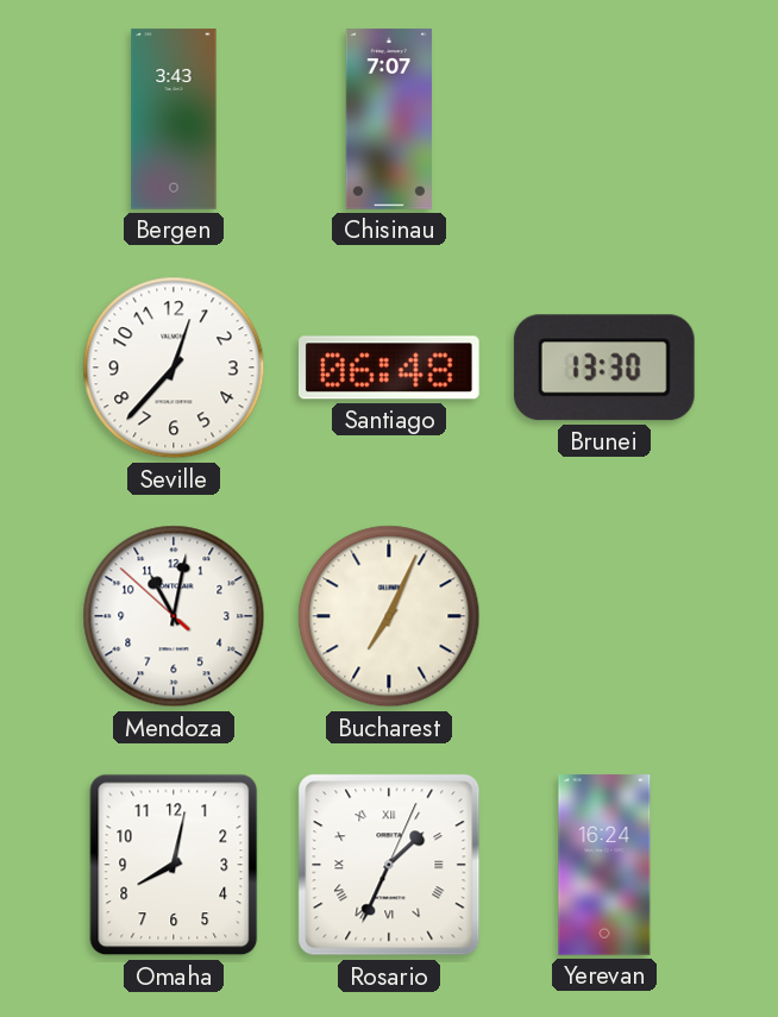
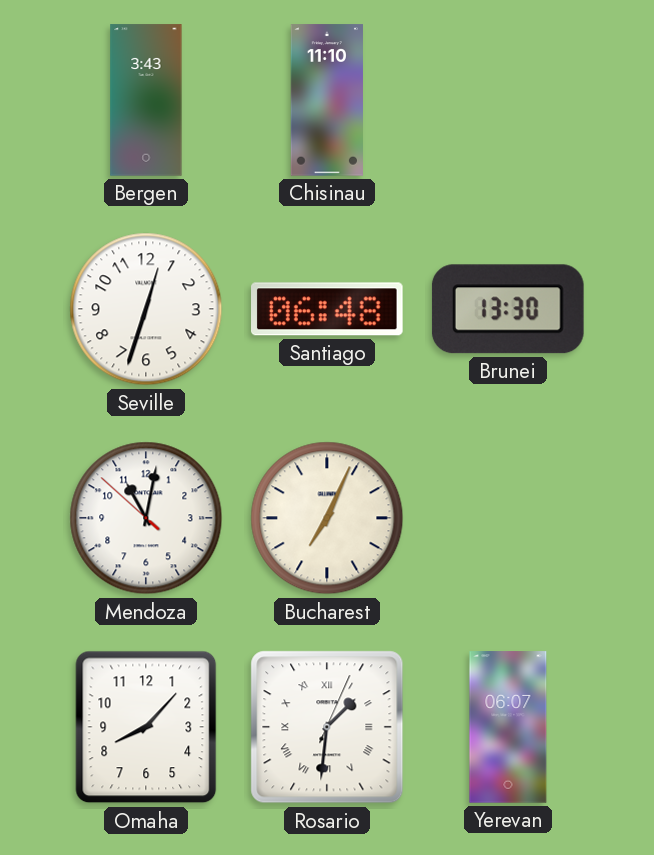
Chisinau: 7:07 -> 11:10 (326, 100)
Seville: 12:37 -> 12:33 (146, 309)
Omaha: 8:02 -> 8:07 (146, 727)
Rosario: 1:34 -> 1:31 (327, 727)
Yerevan: 16:24 -> 06:07 (508, 727)
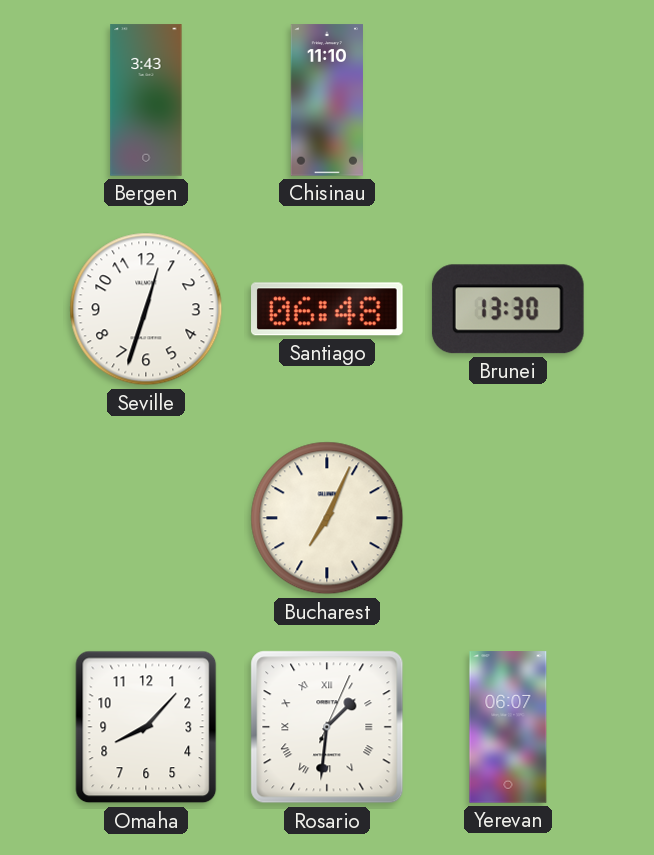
Mendoza: 11:01 -> none (146, 518)
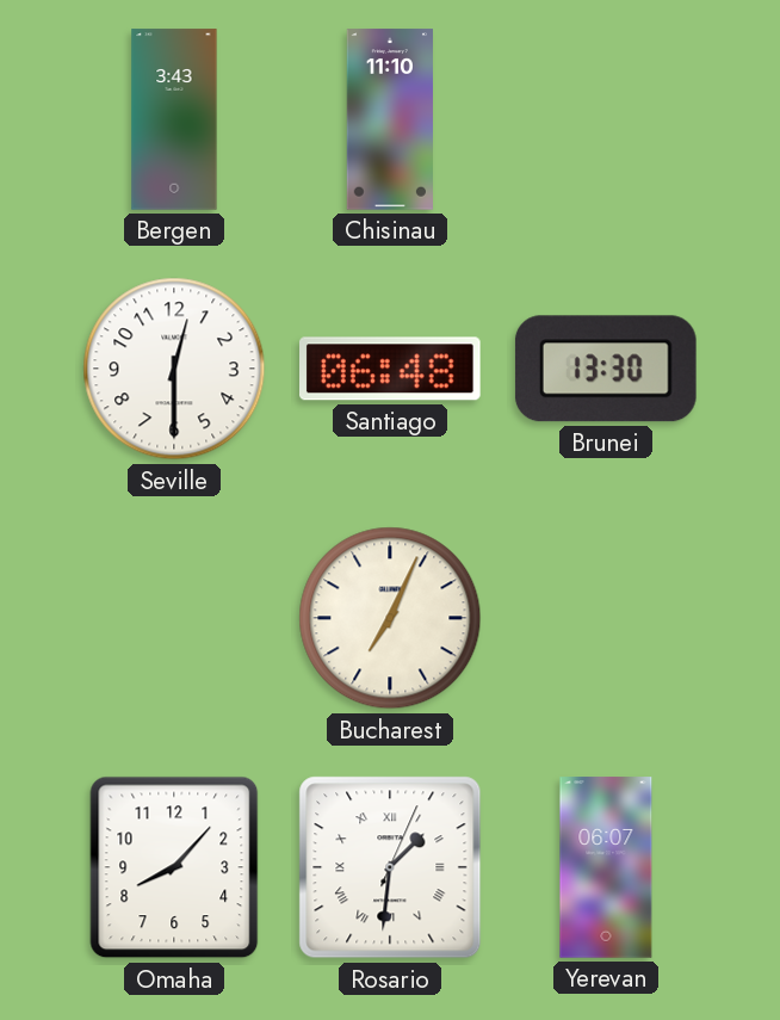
Seville: 12:33 -> 12:30 (174, 369)
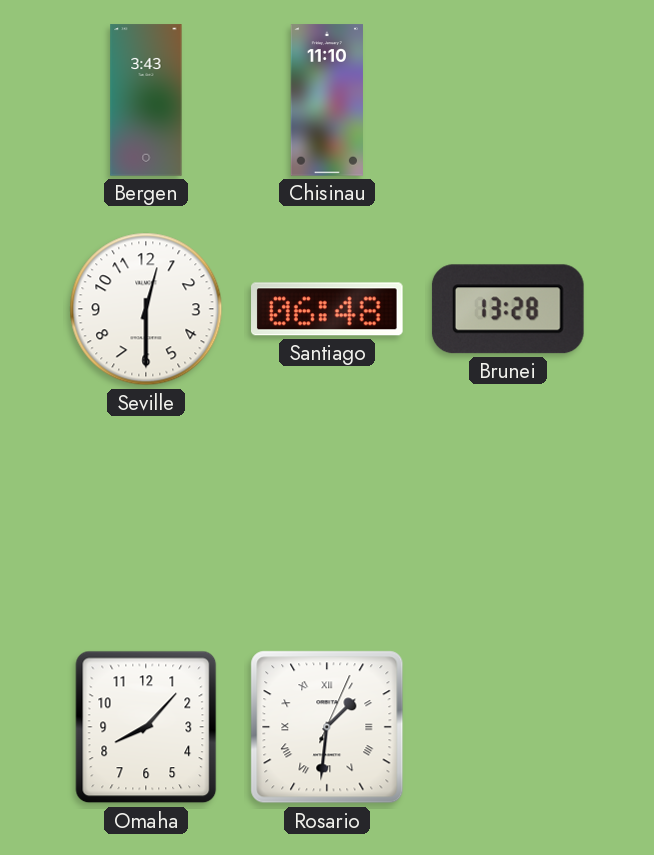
Brunei: 13:30 -> 13:28 (508, 309)
Bucharest: 7:04 -> none (390, 618)
Yerevan: 06:07 -> none (606, 867)
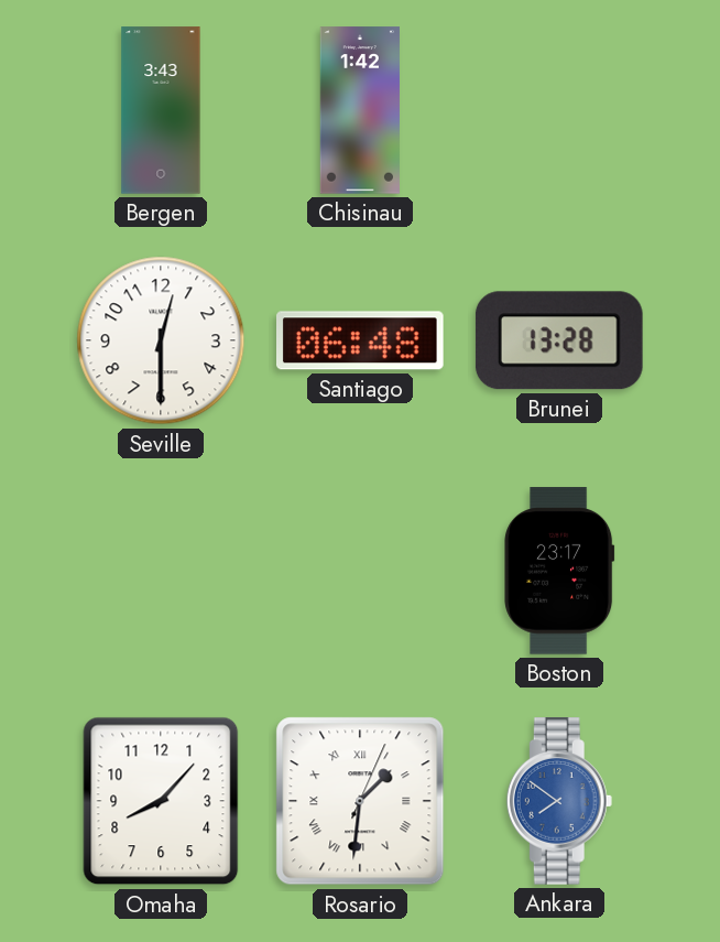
Chisinau: 11:10 -> 1:42 (359, 110)
Boston: none -> 23:17 (559, 571)
Ankara: none -> 7:51 (559, 801)
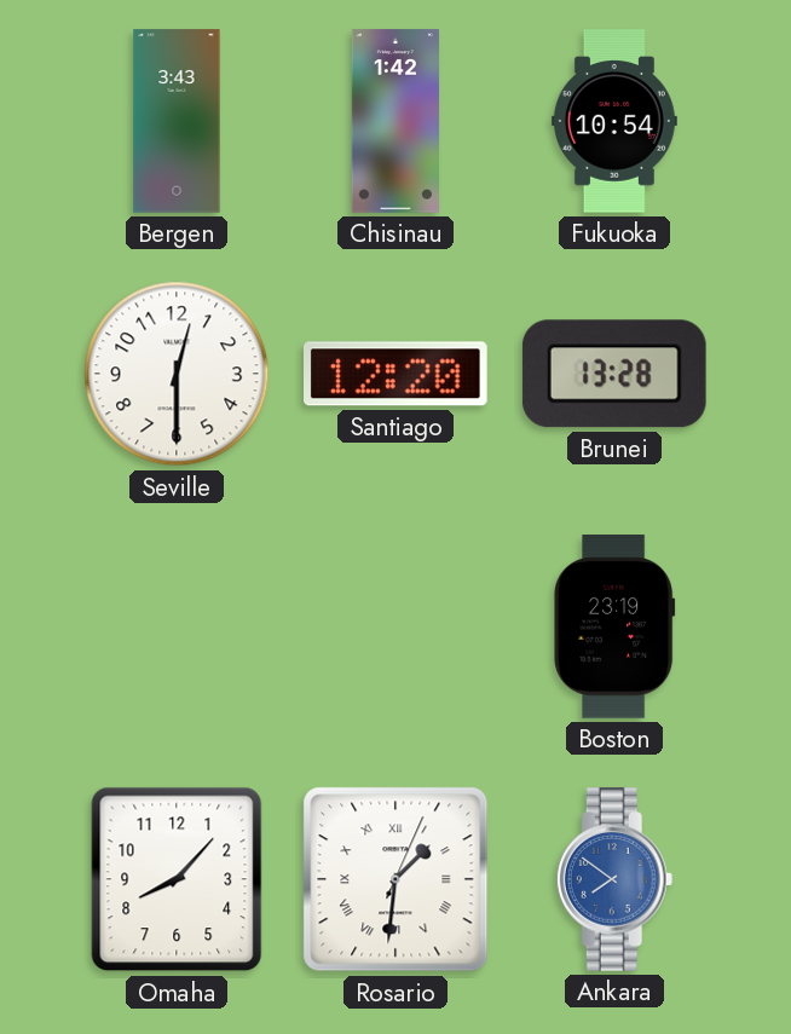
Fukuoka: none -> 10:54 (614, 121)
Santiago: 06:48 -> 12:20 (397, 374)
Boston: 23:17 -> 23:19 (614, 626)
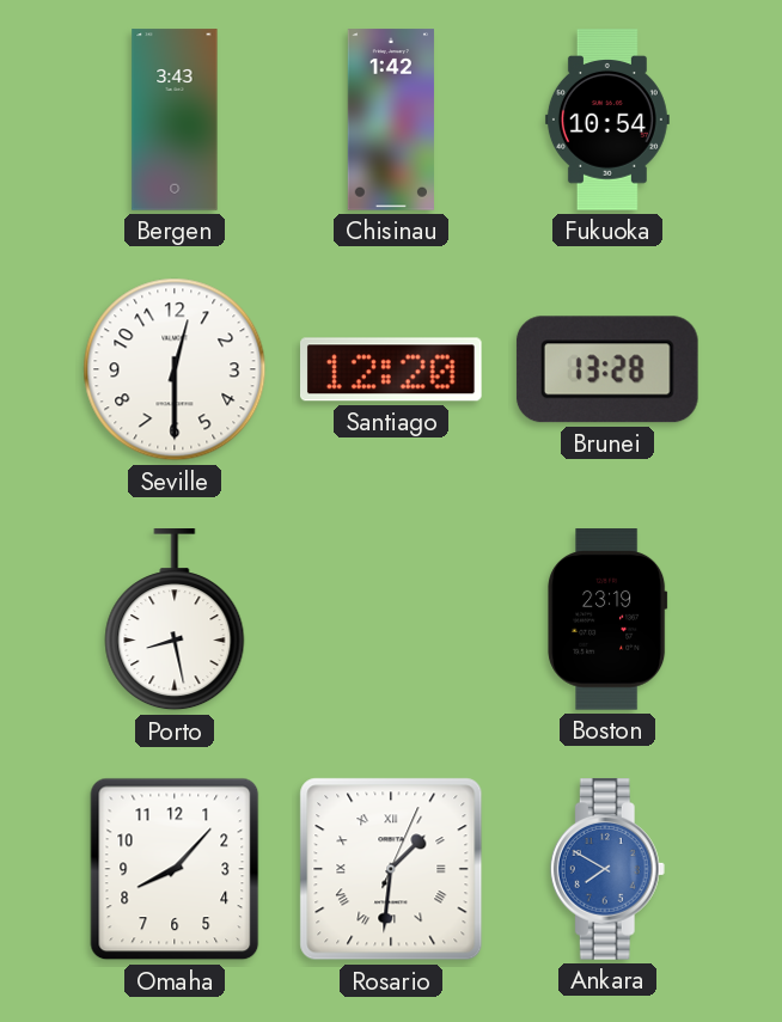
Porto: none -> 8:28 (175, 620)
Ankara: 7:51 -> 7:50 (607, 869)
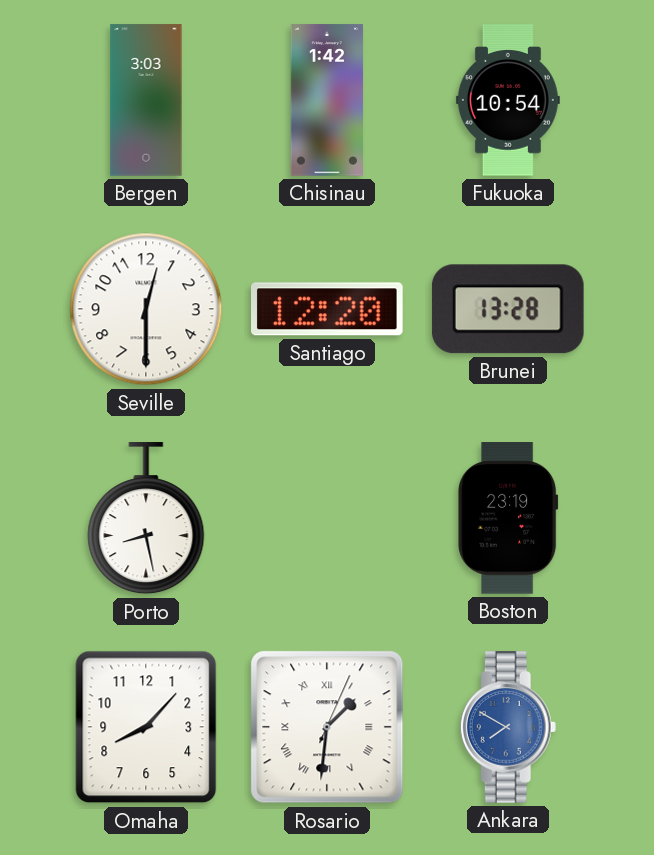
Bergen: 3:43 -> 3:03 (146, 100)
